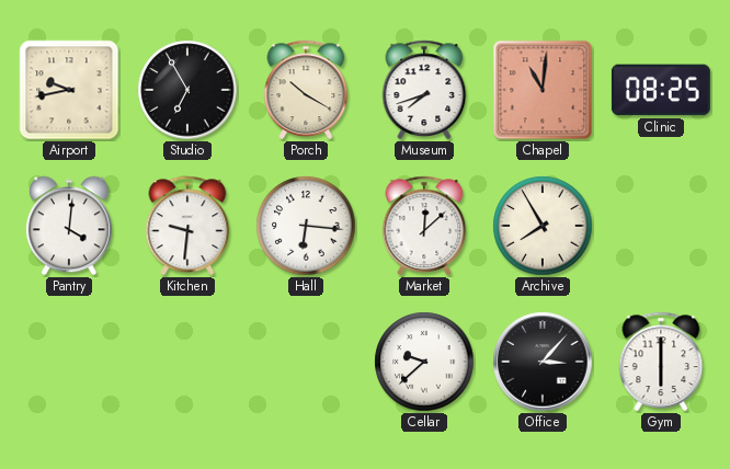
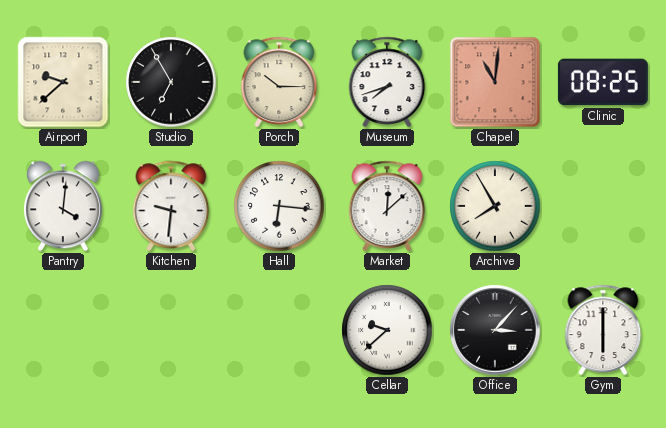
Airport: 9:43 -> 9:38 (63, 82)
Porch: 10:20 -> 10:15 (279, 82)
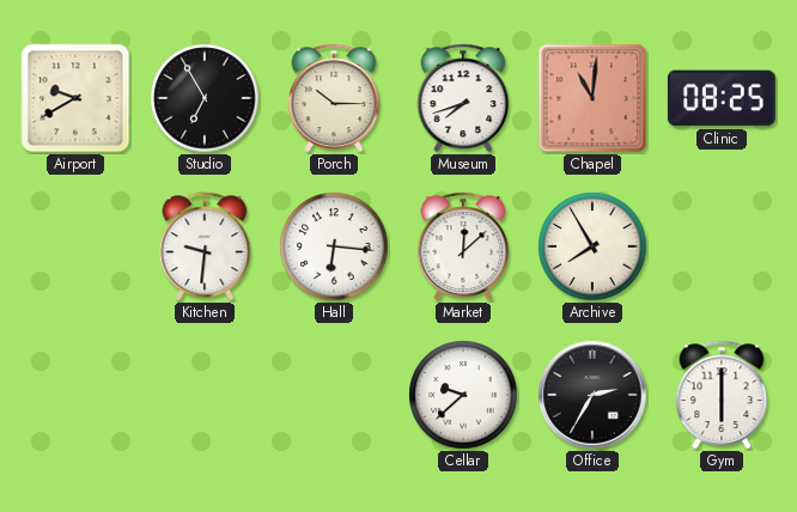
Airport: 9:38 -> 9:40 (75, 98)
Pantry: 4:01 -> none (63, 206)
Office: 3:07 -> 2:35 (592, 395)
